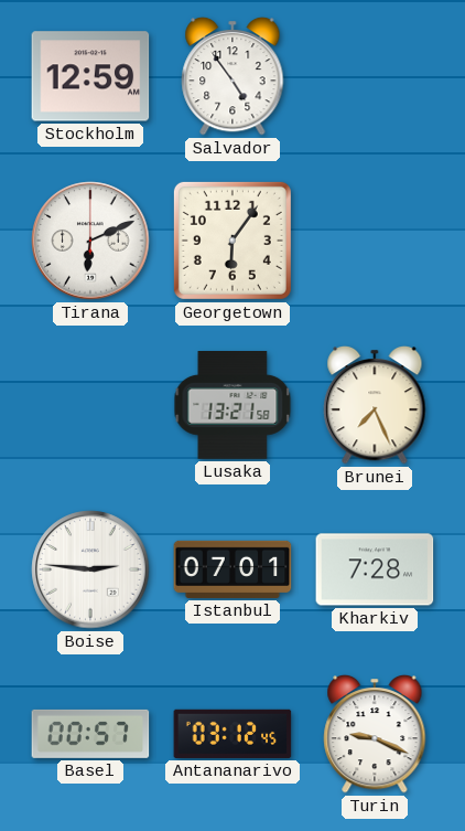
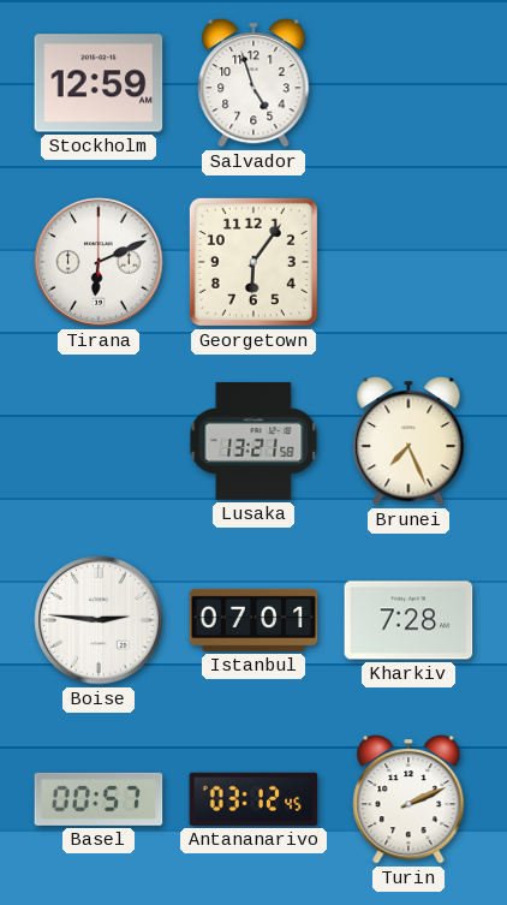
Salvador: 4:54 -> 4:57 (253, 83)
Turin: 9:19 -> 2:11 (408, 799)
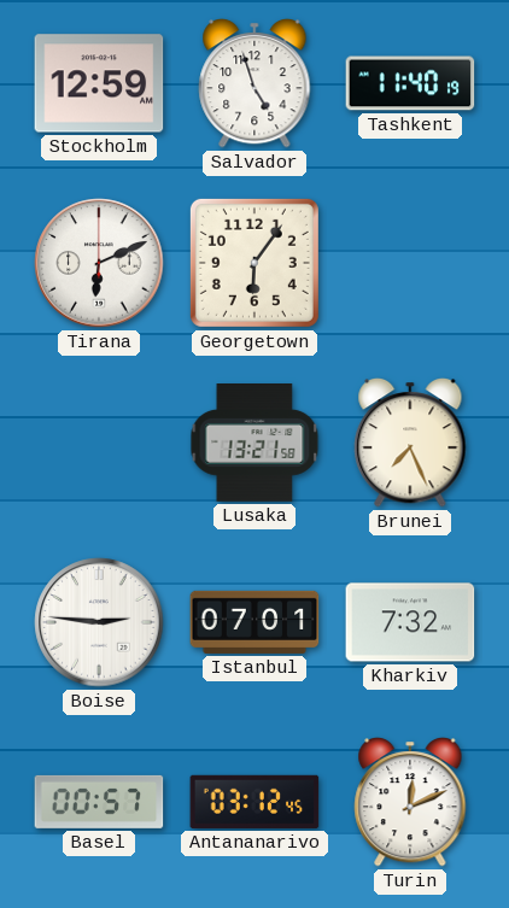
Tashkent: none -> 11:40 (410, 83)
Kharkiv: 7:28 -> 7:32 (410, 622)
Turin: 2:11 -> 12:11 (410, 802)
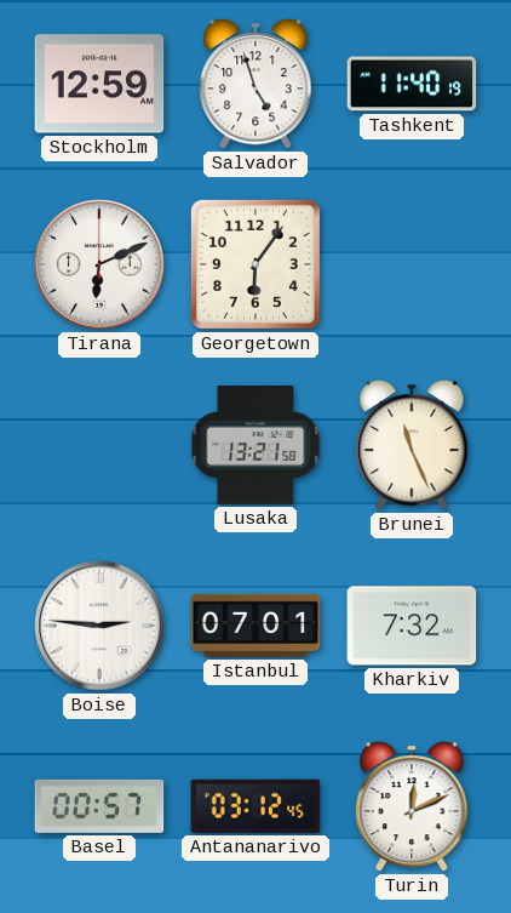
Brunei: 7:26 -> 11:26 (412, 445)
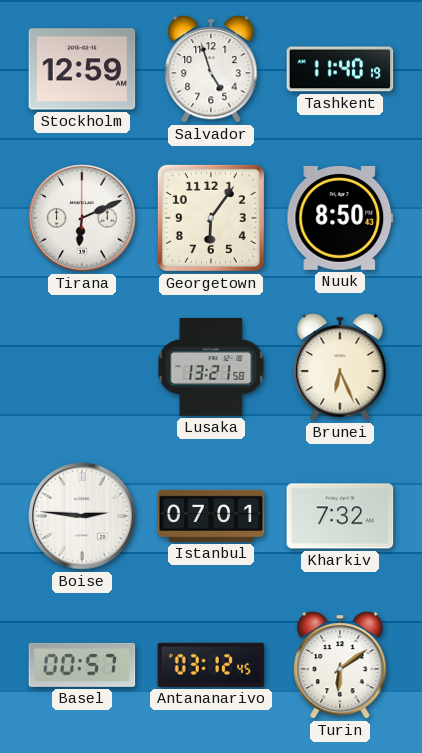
Nuuk: none -> 8:50 (340, 218)
Brunei: 11:26 -> 6:26 (340, 367)
Turin: 12:11 -> 6:09 (340, 665)
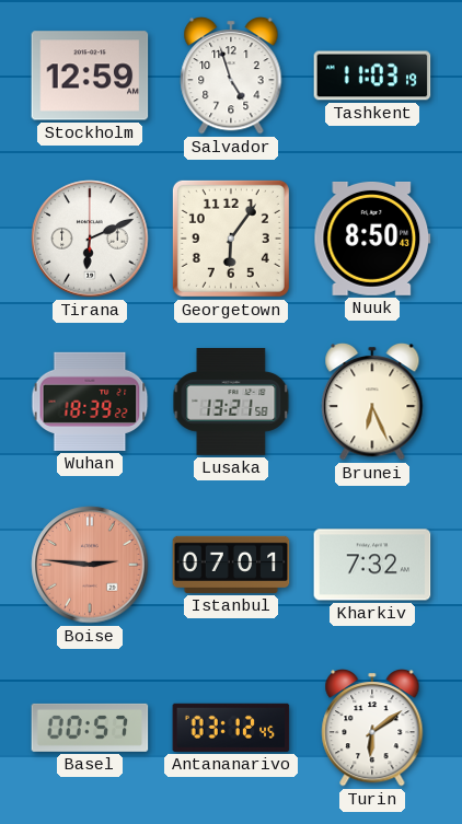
Tashkent: 11:40 -> 11:03 (372, 76)
Wuhan: none -> 18:39 (90, 402)
Boise dial: white -> salmon (90, 565)
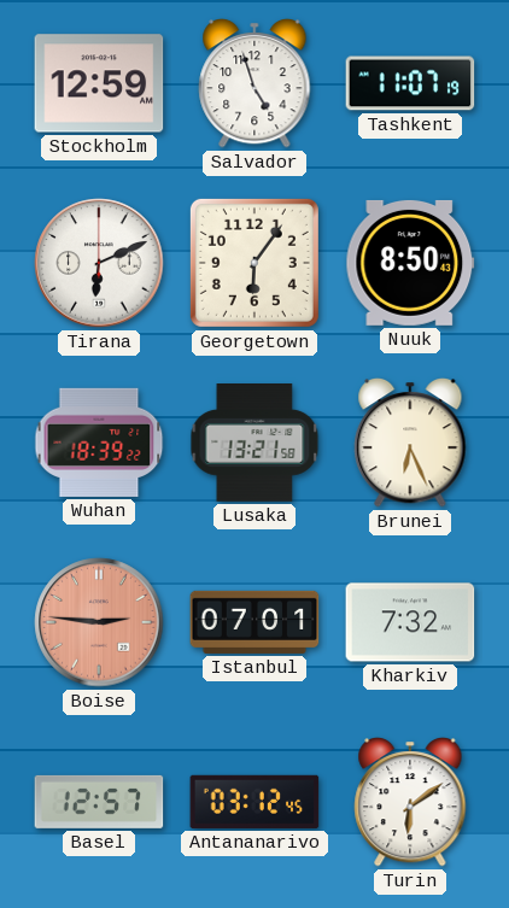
Tashkent: 11:03 -> 11:07 (410, 83)
Basel: 00:57 -> 12:57 (99, 802)
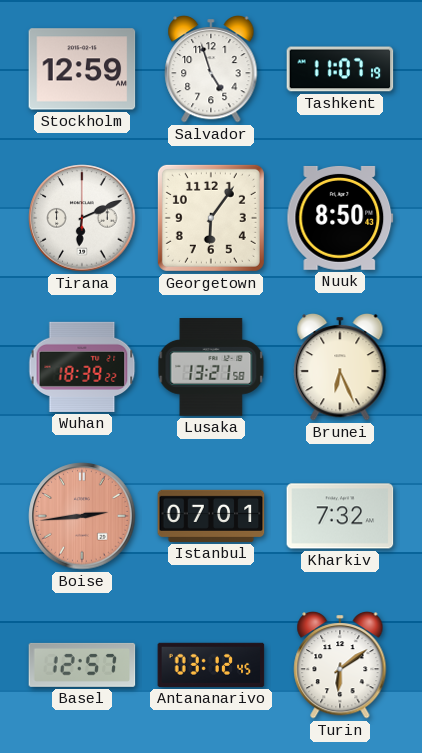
Boise: 2:46 -> 2:44 (82, 516)
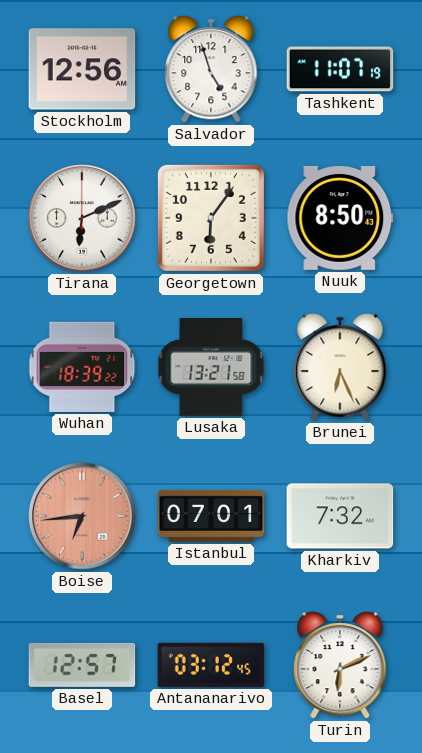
Stockholm: 12:59 -> 12:56 (82, 69)
Boise: 2:44 -> 6:44 (82, 516)
Turin: 6:09 -> 6:11 (340, 665)
